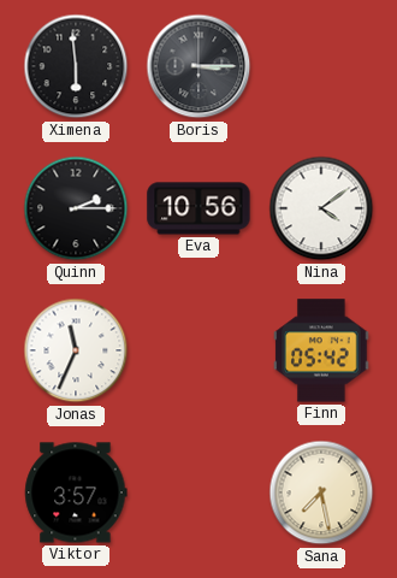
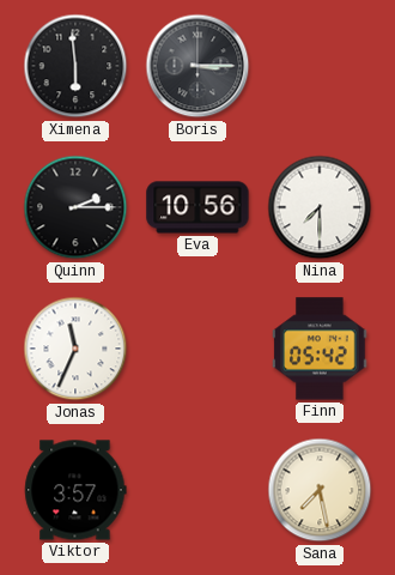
Nina: 4:09 -> 7:30 (320, 207)
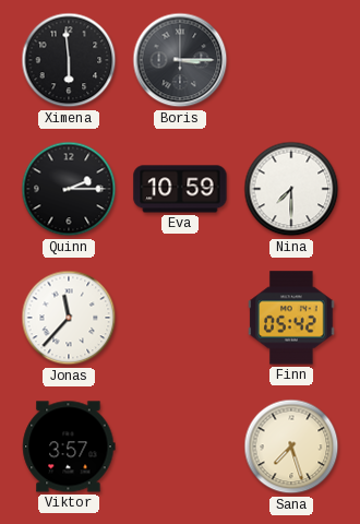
Eva: 10:56 -> 10:59 (180, 189)
Jonas: 11:34 -> 11:37 (69, 318)
Sana: 7:28 -> 7:27 (291, 446)
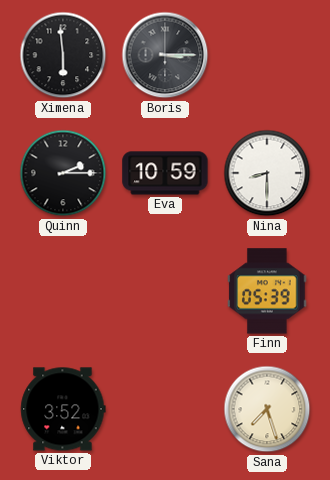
Nina: 7:30 -> 8:30 (267, 173)
Jonas: 11:37 -> none (69, 318)
Finn: 05:42 -> 05:39 (267, 291)
Viktor: 3:57 -> 3:52 (63, 409)
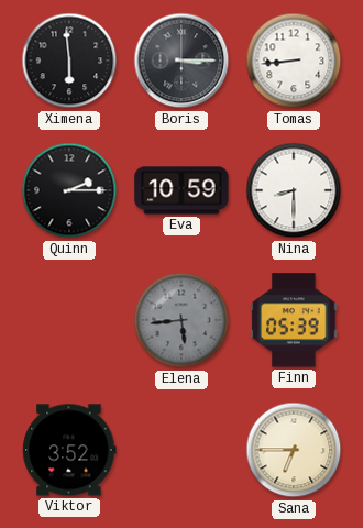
Tomas: none -> 8:44 (294, 61)
Elena: none -> 5:44 (182, 320)
Sana: 7:27 -> 6:45 (294, 450)
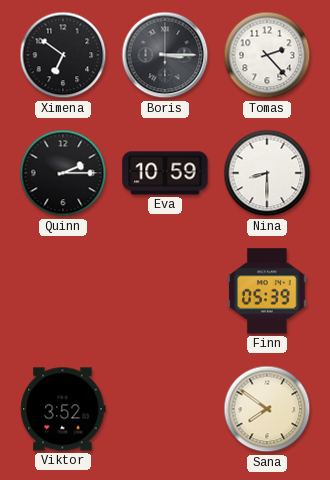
Ximena: 5:59 -> 6:51 (63, 55)
Tomas: 8:44 -> 2:23 (267, 55)
Elena: 5:44 -> none (182, 320)
Sana: 6:45 -> 7:51 (267, 409)
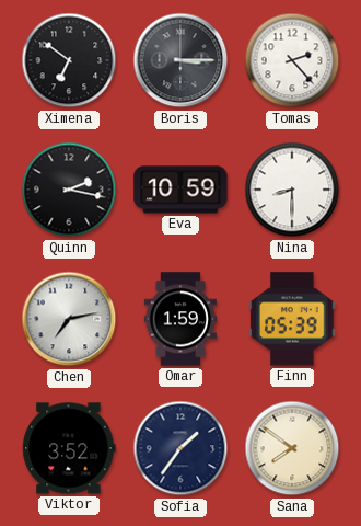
Quinn: 2:15 -> 2:17 (69, 190)
Chen: none -> 7:13 (69, 319)
Omar: none -> 1:59 (179, 319)
Sofia: none -> 1:36 (180, 448)
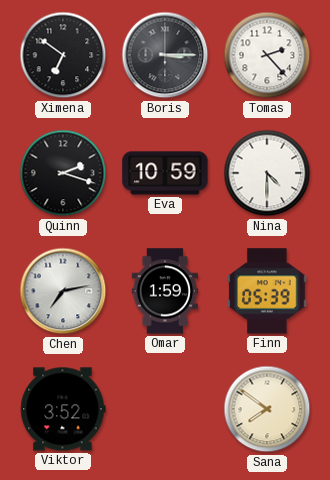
Quinn: 2:17 -> 2:18 (63, 173)
Nina: 8:30 -> 4:30 (267, 173)
Sofia: 1:36 -> none (180, 448)
